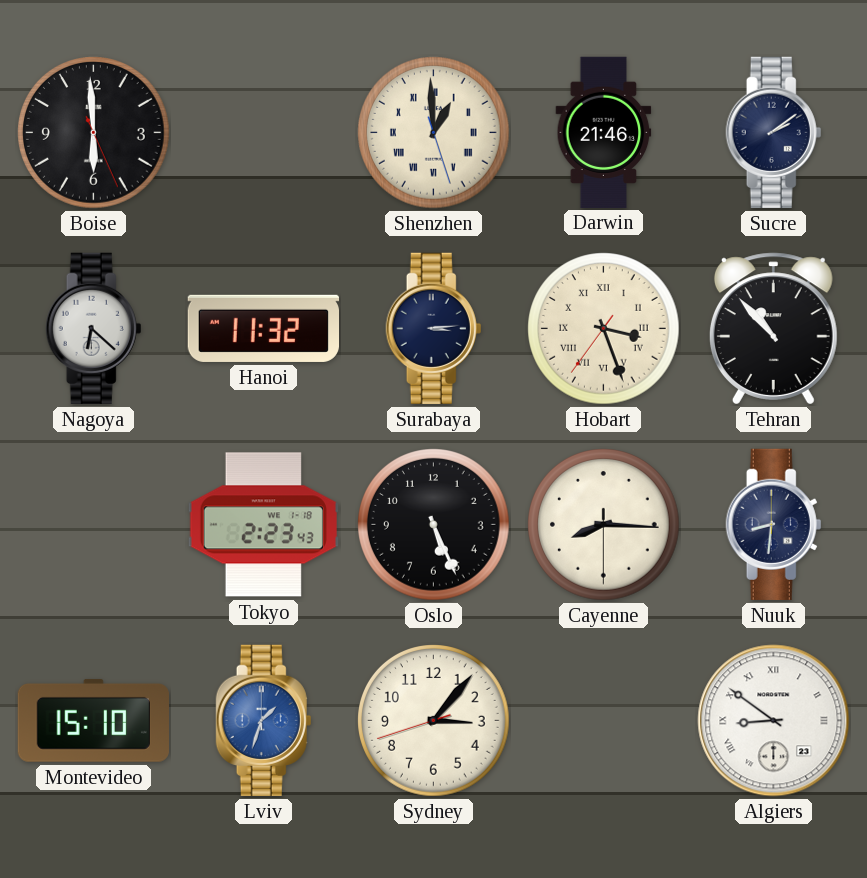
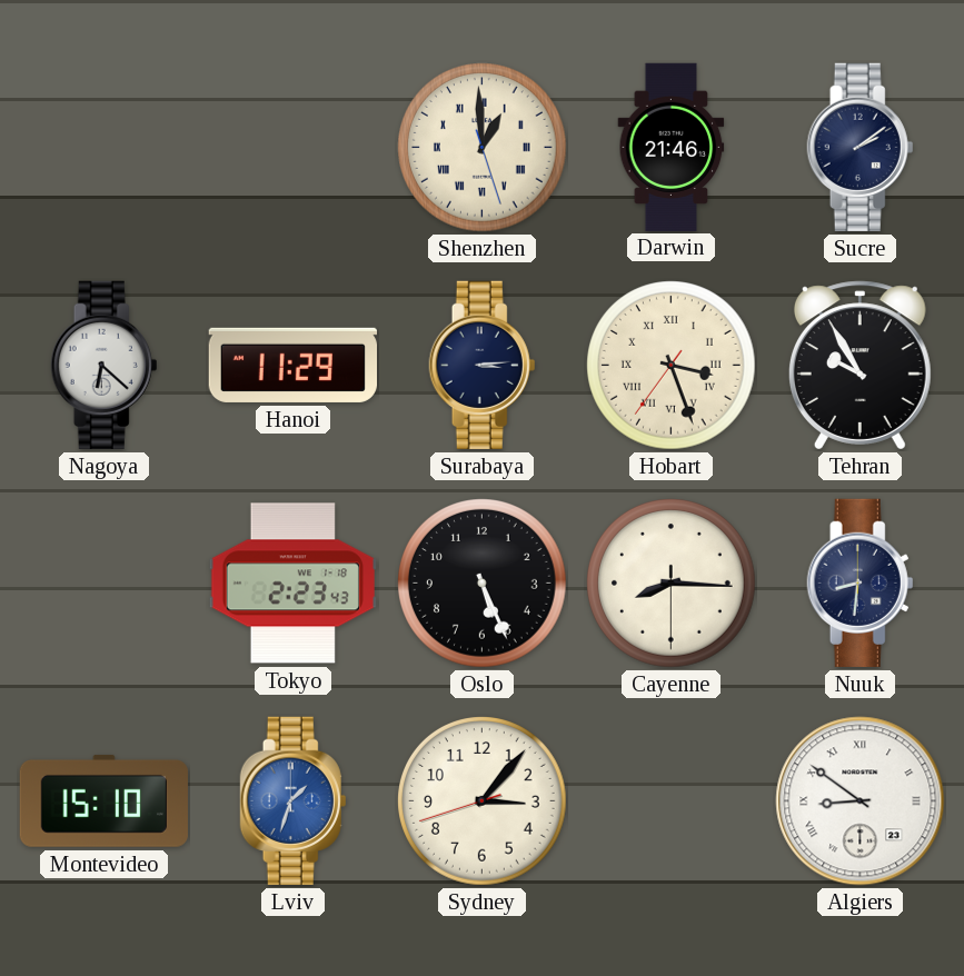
Boise: 5:59 -> none (94, 133)
Hanoi: 11:32 -> 11:29 (292, 365)
Tehran: 10:53 -> 9:55 (859, 366)
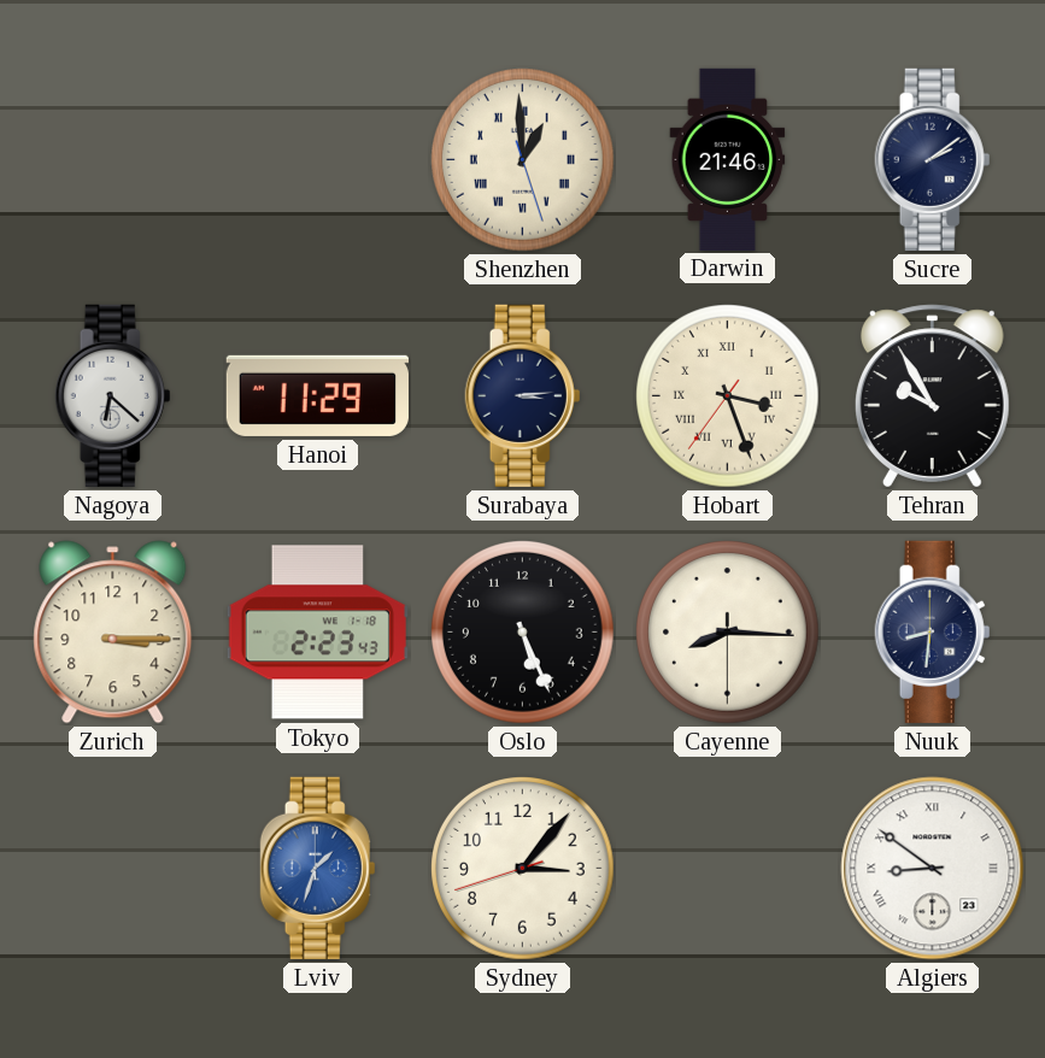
Zurich: none -> 3:15 (113, 633)
Montevideo: 15:10 -> none (103, 800)
